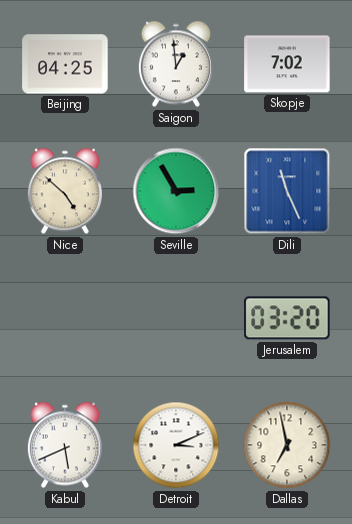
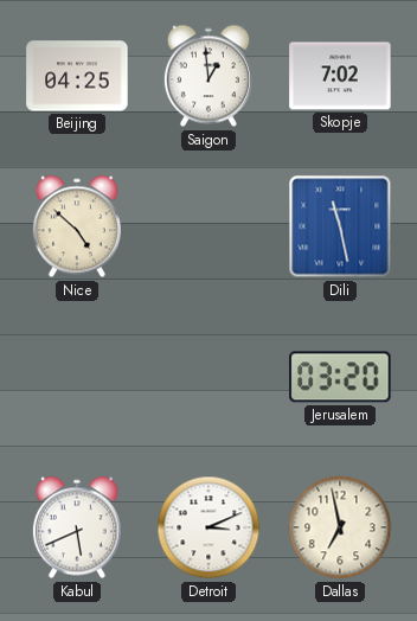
Seville: 2:55 -> none (176, 191)
Dili: 11:26 -> 11:28 (340, 226)
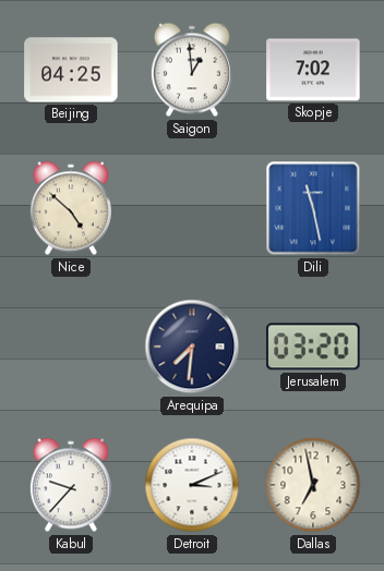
Arequipa: none -> 7:31 (192, 347)
Kabul: 5:41 -> 9:37 (71, 485)
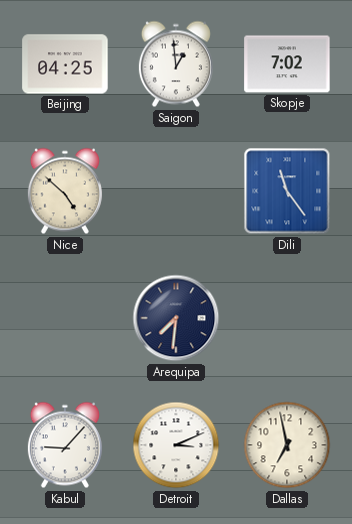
Dili: 11:28 -> 11:24 (287, 191)
Jerusalem: 03:20 -> none (313, 347)
Kabul: 9:37 -> 9:07 (65, 445)
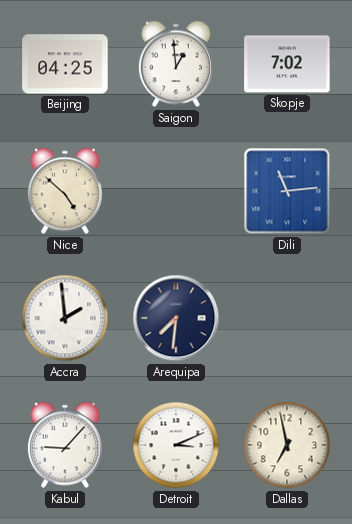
Dili: 11:24 -> 11:14 (287, 191)
Accra: none -> 1:59 (65, 318)
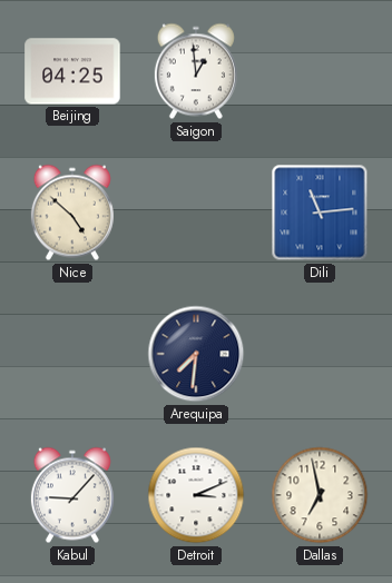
Skopje: 7:02 -> none (287, 64)
Accra: 1:59 -> none (65, 318)
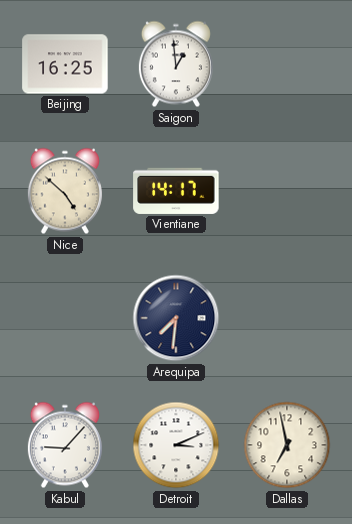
Beijing: 04:25 -> 16:25 (65, 64)
Vientiane: none -> 14:17 (176, 191)
Dili: 11:14 -> none (320, 213)
